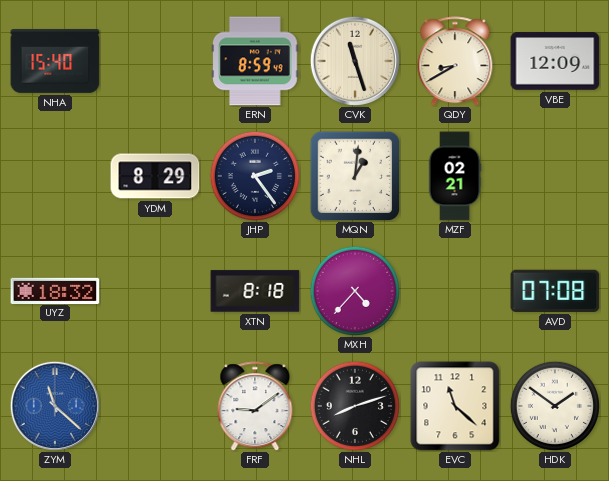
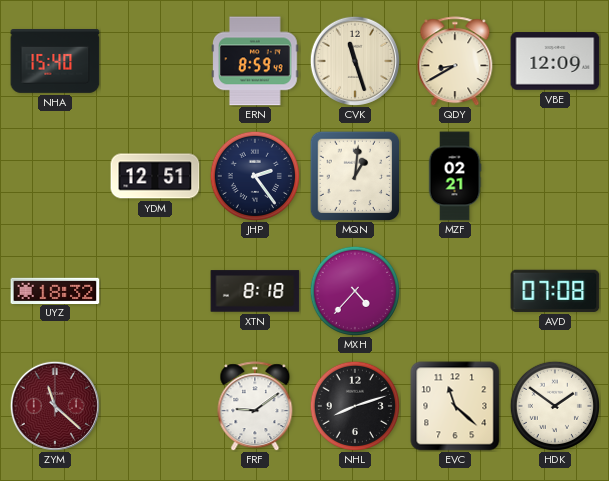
YDM: 8:29 -> 12:51 (155, 176)
ZYM dial: blue -> burgundy (55, 406)
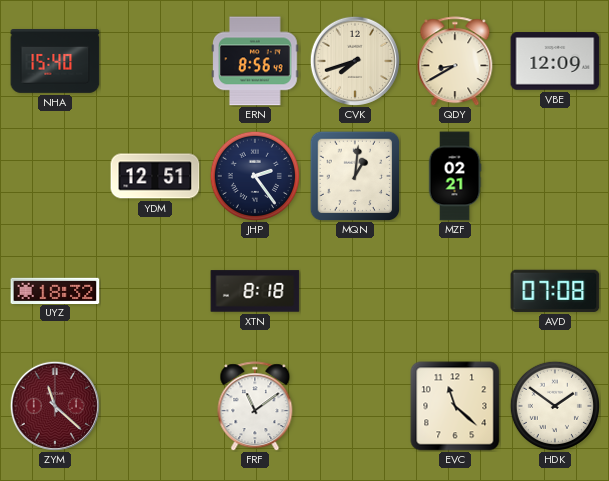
ERN: 8:59 -> 8:56 (255, 61)
CVK: 11:27 -> 7:42 (355, 61)
MXH: 4:37 -> none (355, 291)
FRF: 9:09 -> 11:09 (255, 406)
NHL: 8:12 -> none (355, 406)
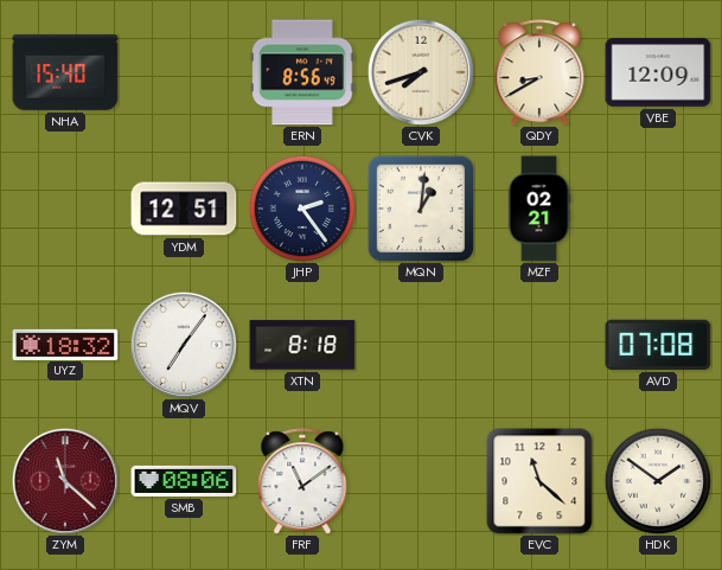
MQV: none -> 7:06 (184, 345)
SMB: none -> 08:06 (184, 481)
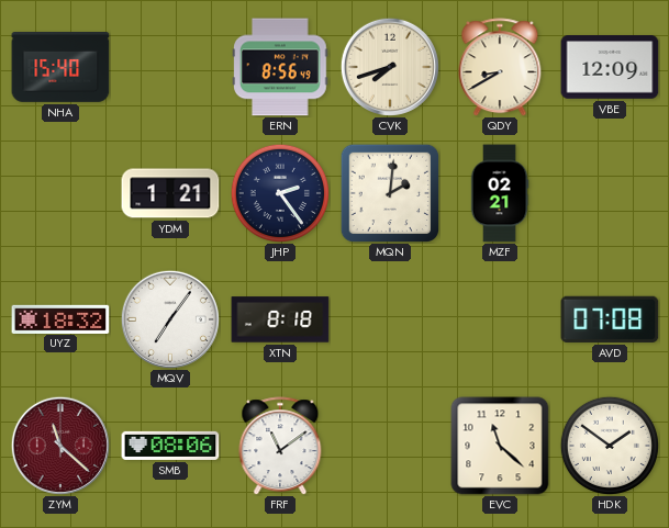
YDM: 12:51 -> 1:21 (170, 193)
MQN: 1:01 -> 2:01 (390, 193)
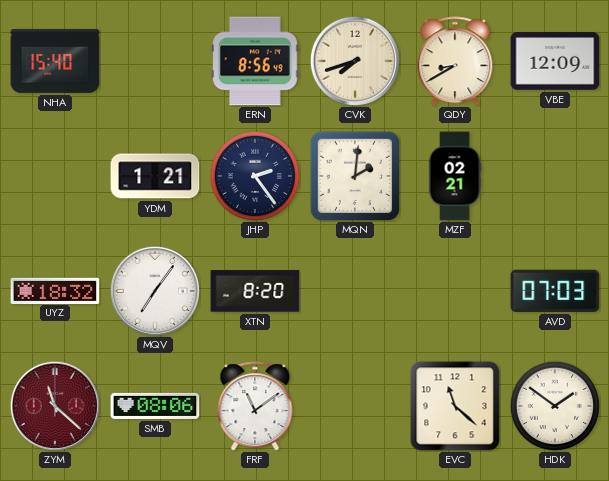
XTN: 8:18 -> 8:20 (255, 291)
AVD: 07:08 -> 07:03 (555, 291)
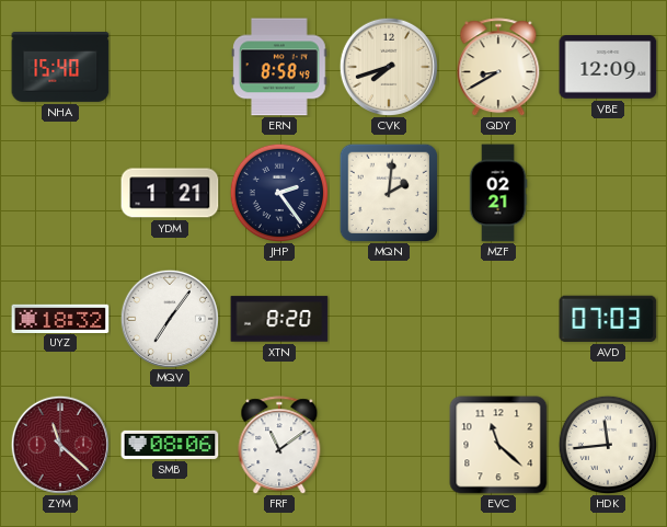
ERN: 8:56 -> 8:58 (279, 67)
HDK: 1:51 -> 11:44 (608, 445)
